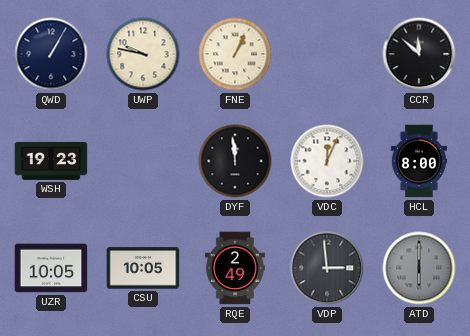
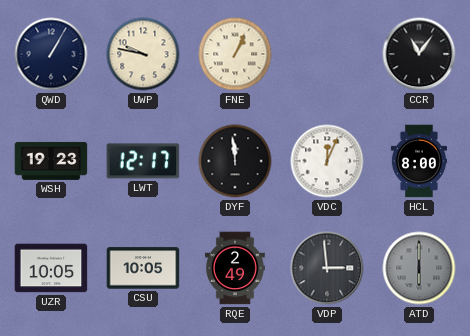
CCR: 11:52 -> 11:06 (419, 54)
LWT: none -> 12:17 (143, 161)
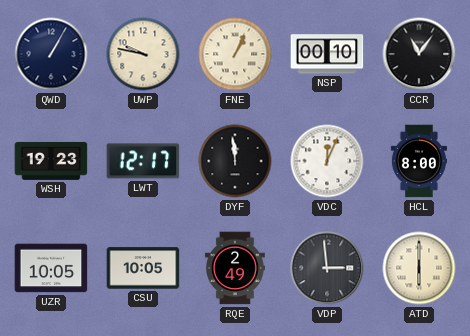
NSP: none -> 00:10 (327, 54)
ATD dial: grey -> cream (419, 268)
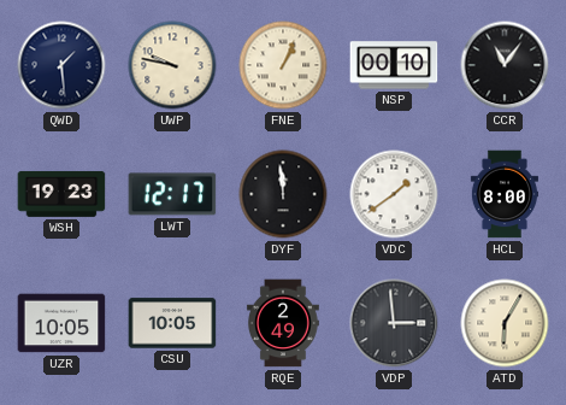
QWD: 1:05 -> 1:29 (61, 65)
VDC: 12:04 -> 1:39 (394, 194)
ATD: 6:00 -> 6:05 (505, 323)
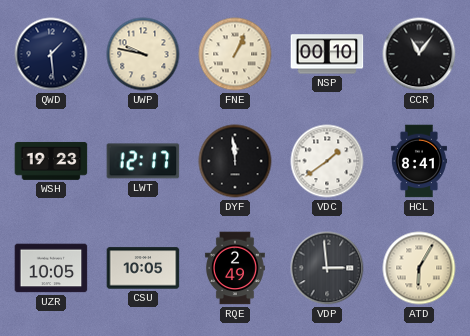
HCL: 8:00 -> 8:41 (419, 161)
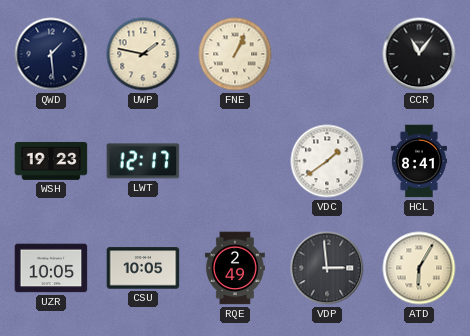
UWP: 9:47 -> 1:47 (143, 54)
NSP: 00:10 -> none (327, 54)
DYF: 11:59 -> none (235, 161)
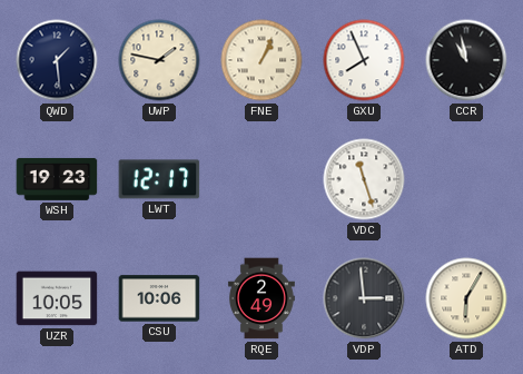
GXU: none -> 7:56 (364, 60)
CCR: 11:06 -> 10:58 (466, 60)
VDC: 1:39 -> 11:27 (364, 179)
HCL: 8:41 -> none (419, 161)
CSU: 10:05 -> 10:06 (159, 298)
